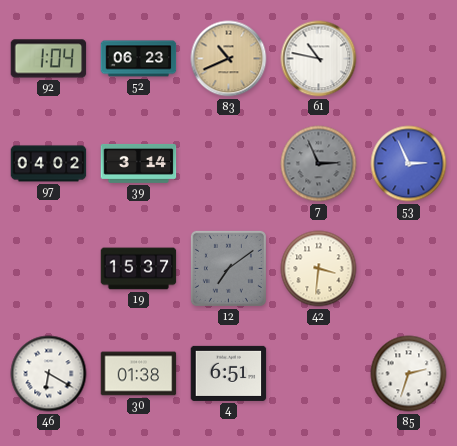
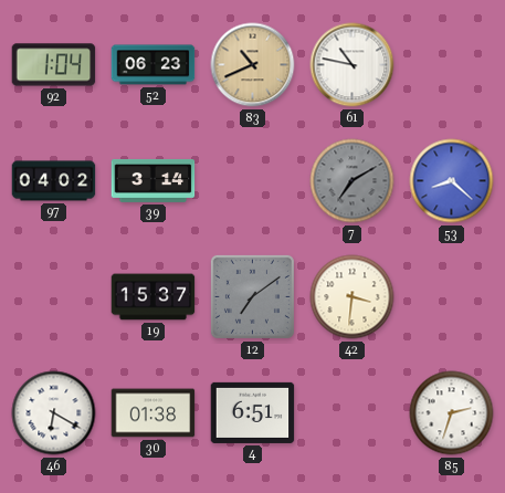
7: 2:56 -> 7:10 (353, 181)
53: 2:56 -> 8:22 (452, 181)
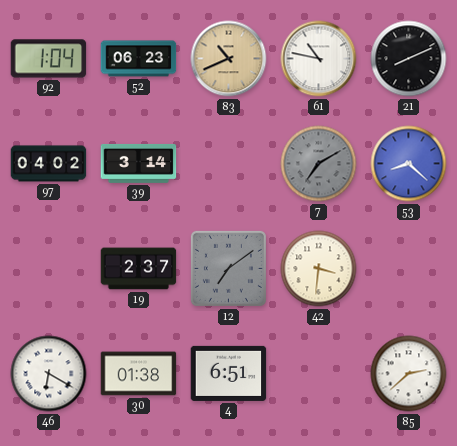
21: none -> 8:11 (409, 59)
19: 15:37 -> 2:37 (139, 269)
85: 2:33 -> 2:38 (409, 374)
